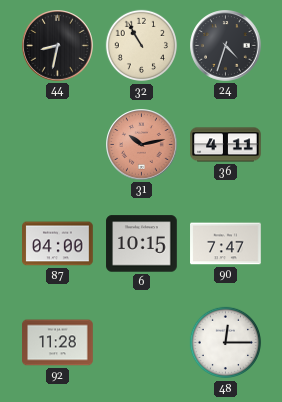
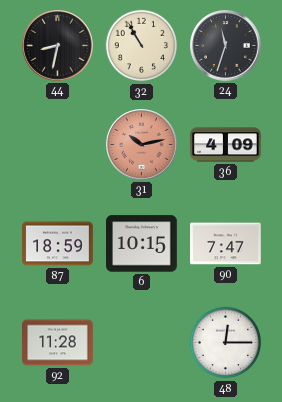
24: 4:33 -> 11:33 (226, 46)
36: 4:11 -> 4:09 (226, 145)
87: 04:00 -> 18:59 (58, 244)
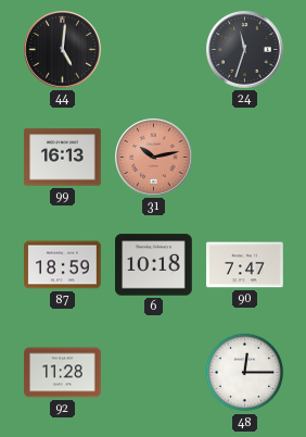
44: 8:32 -> 5:01 (63, 50)
32: 10:55 -> none (142, 46)
99: none -> 16:13 (63, 158)
36: 4:09 -> none (226, 145)
6: 10:15 -> 10:18 (154, 265)
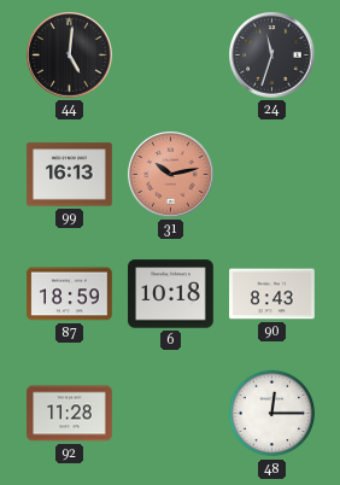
90: 7:47 -> 8:43 (272, 294)
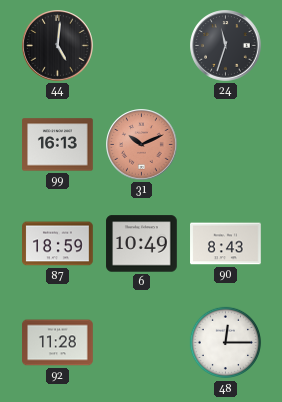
31: 10:13 -> 10:11 (142, 145)
6: 10:18 -> 10:49 (142, 244)
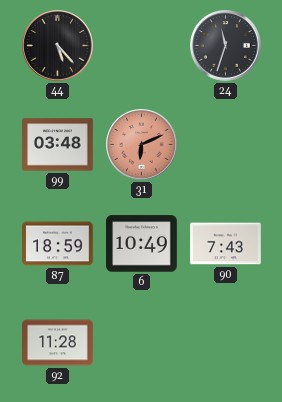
44: 5:01 -> 5:23 (58, 46)
99: 16:13 -> 03:48 (58, 145)
31: 10:11 -> 6:11 (142, 145)
90: 8:43 -> 7:43 (226, 244)
48: 12:15 -> none (226, 343)
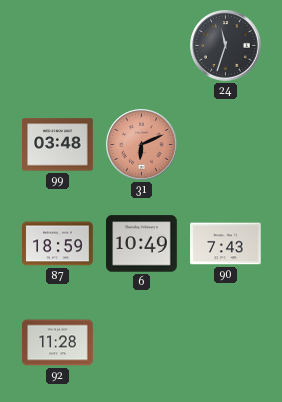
44: 5:23 -> none (58, 46)
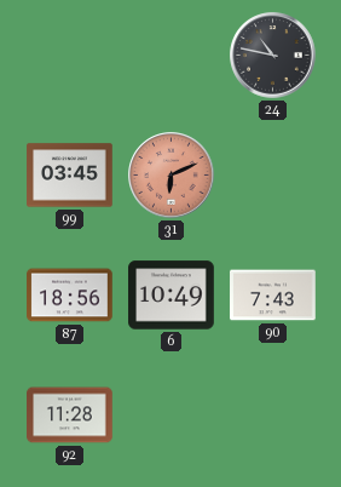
24: 11:33 -> 10:47 (273, 56)
99: 03:48 -> 03:45 (70, 176)
87: 18:59 -> 18:56 (70, 296)
